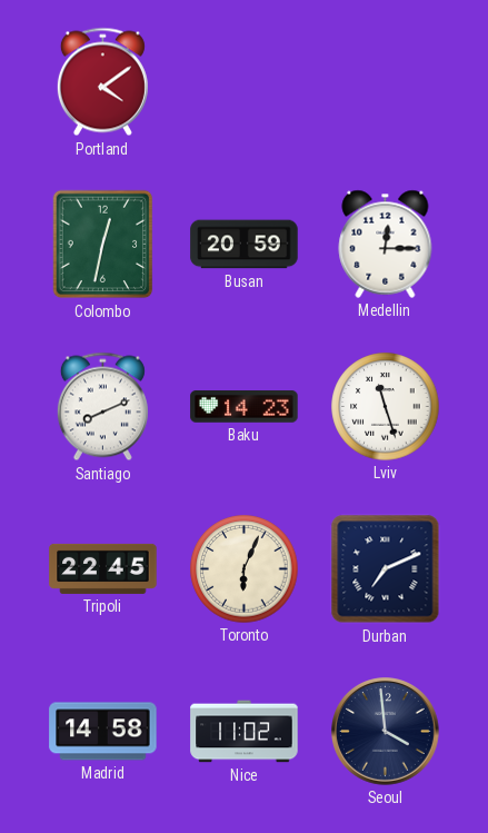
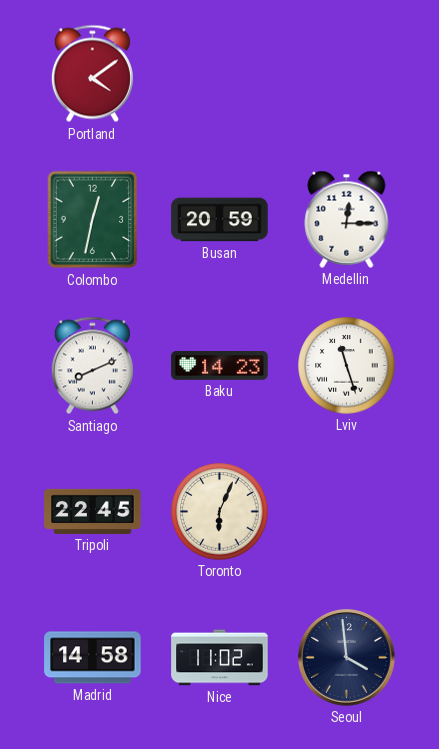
Durban: 7:11 -> none (386, 569)
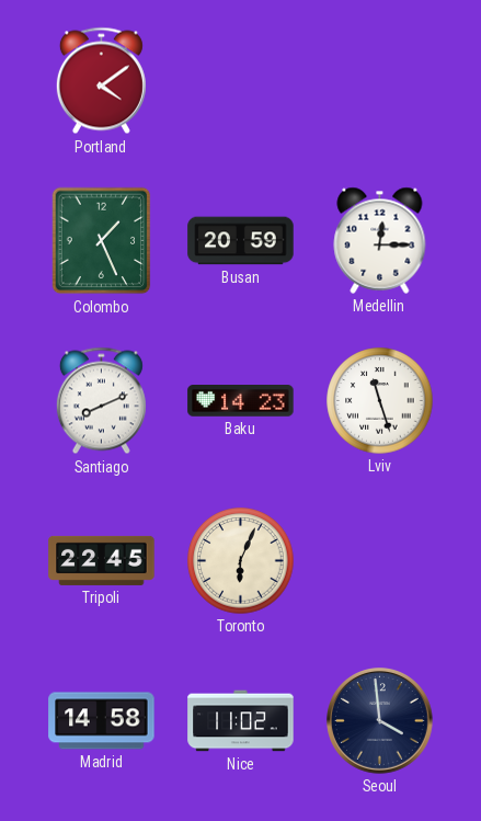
Colombo: 12:32 -> 1:26 (102, 241)
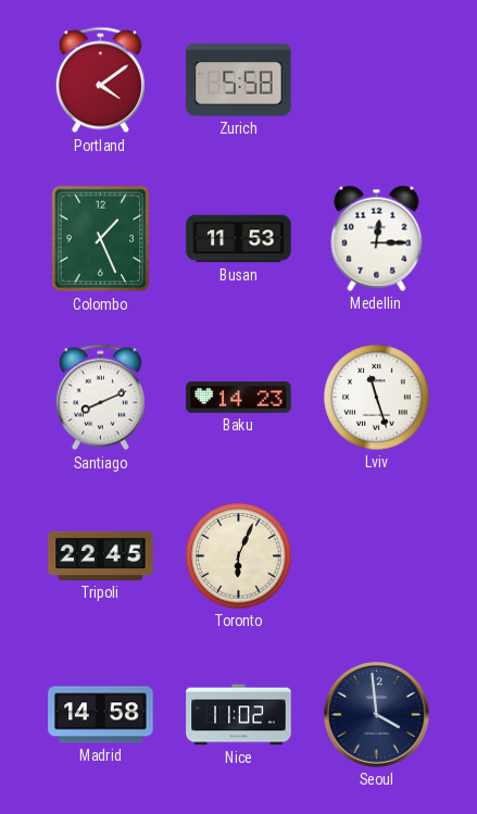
Zurich: none -> 5:58 (239, 80)
Busan: 20:59 -> 11:53 (239, 239)
